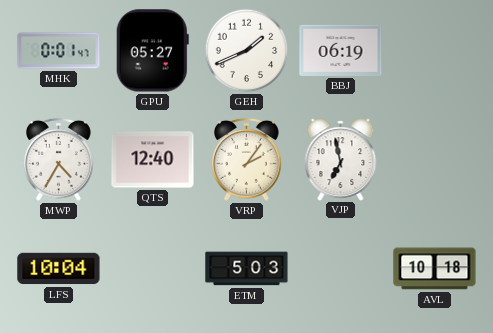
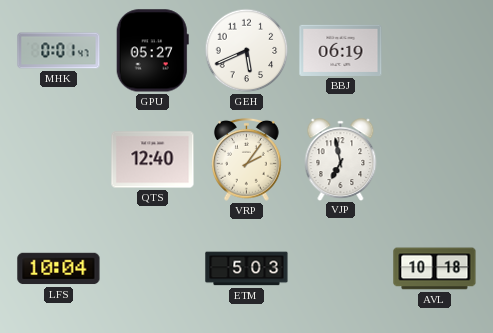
GEH: 1:41 -> 5:41 (247, 51)
MWP: 4:35 -> none (58, 159)
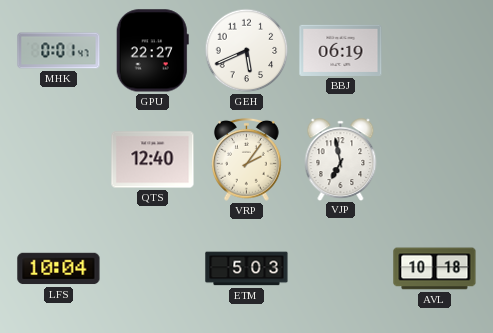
GPU: 05:27 -> 22:27 (152, 51)
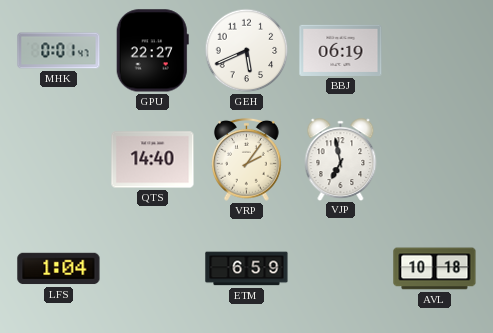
QTS: 12:40 -> 14:40 (153, 160)
LFS: 10:04 -> 1:04 (59, 269)
ETM: 5:03 -> 6:59 (247, 269)
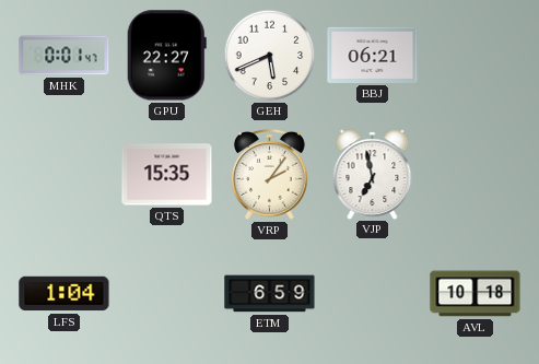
BBJ: 06:19 -> 06:21 (373, 55)
QTS: 14:40 -> 15:35 (167, 175)
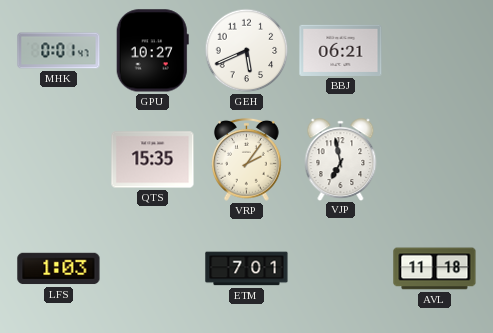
GPU: 22:27 -> 10:27 (152, 51)
LFS: 1:04 -> 1:03 (59, 269)
ETM: 6:59 -> 7:01 (247, 269)
AVL: 10:18 -> 11:18 (435, 269)
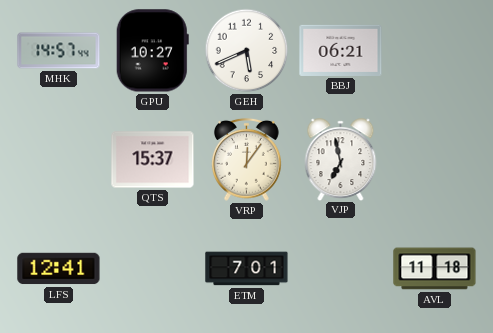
MHK: 0:01 -> 14:57 (59, 51)
QTS: 15:35 -> 15:37 (153, 160)
VRP: 2:06 -> 12:06 (246, 159)
LFS: 1:03 -> 12:41 (59, 269)
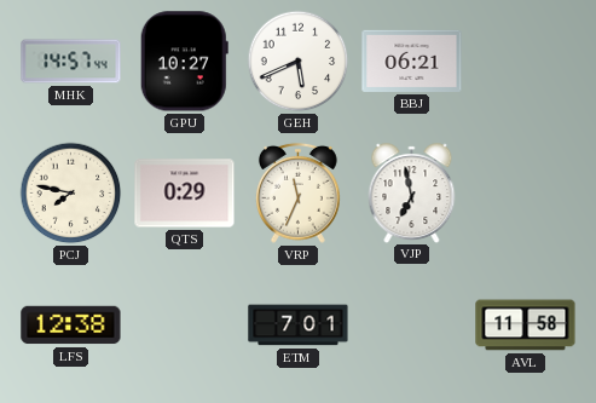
PCJ: none -> 7:47 (71, 194)
QTS: 15:37 -> 0:29 (185, 194)
VRP: 12:06 -> 11:34 (297, 192)
LFS: 12:41 -> 12:38 (71, 326)
AVL: 11:18 -> 11:58 (526, 326)
